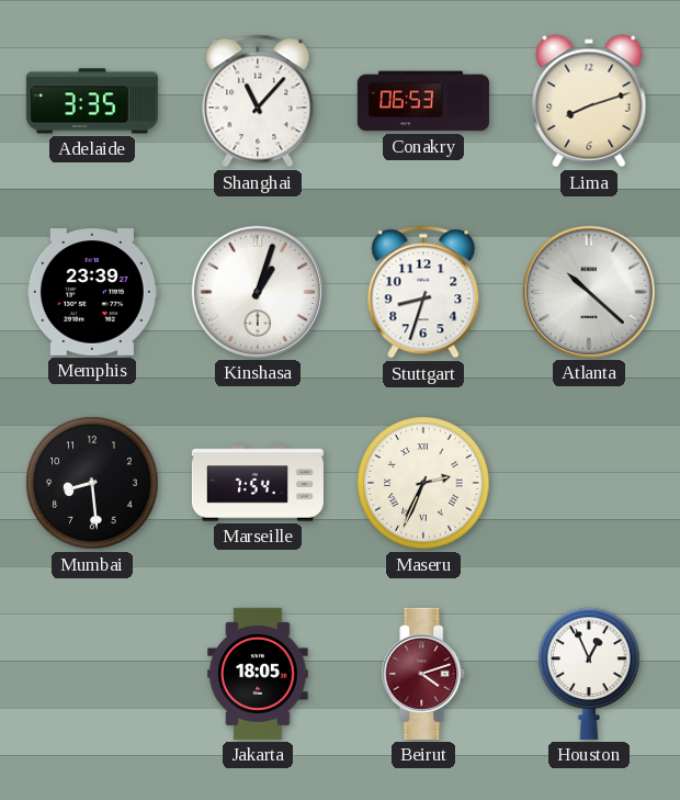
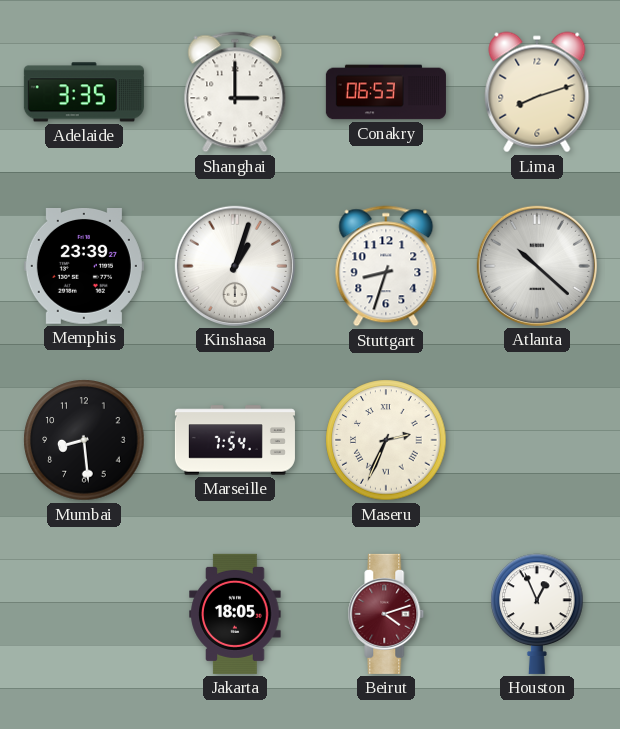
Shanghai: 11:07 -> 3:00 (235, 92)
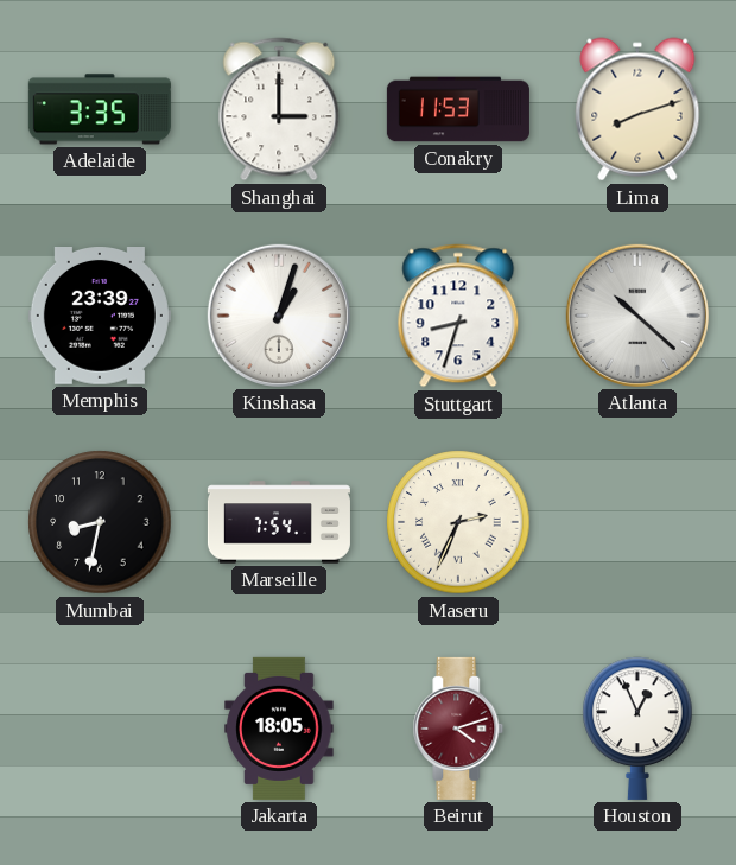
Conakry: 06:53 -> 11:53 (458, 109)
Mumbai: 8:29 -> 8:32 (100, 522)
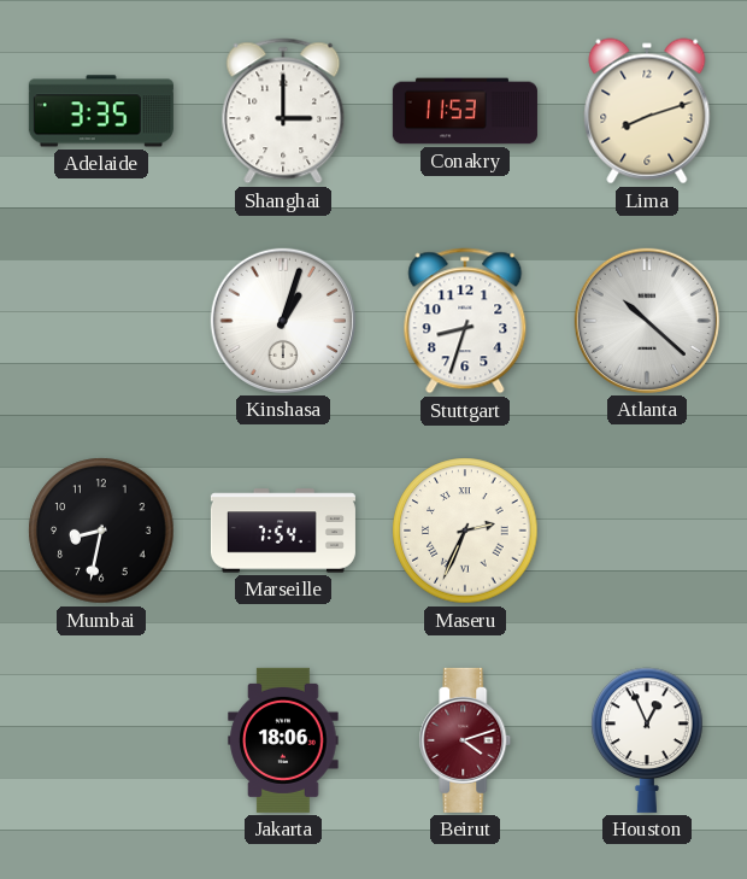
Memphis: 23:39 -> none (100, 317)
Jakarta: 18:05 -> 18:06 (283, 740)
